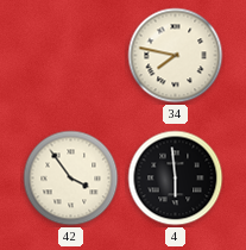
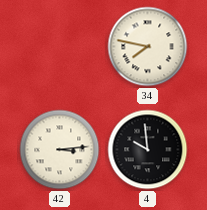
42: 3:54 -> 3:14 (60, 150)
4: 5:59 -> 9:59 (148, 150)
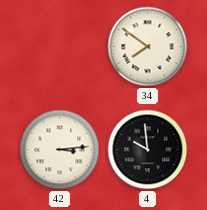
34: 7:47 -> 7:51 (148, 47)
